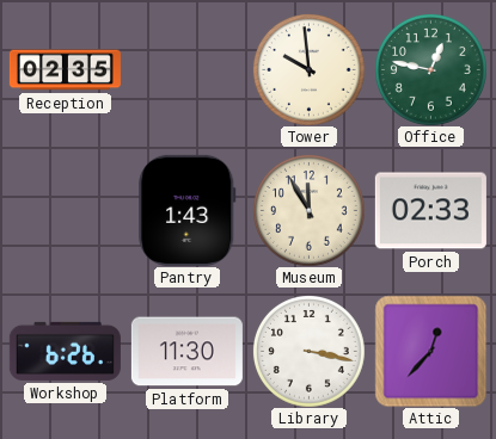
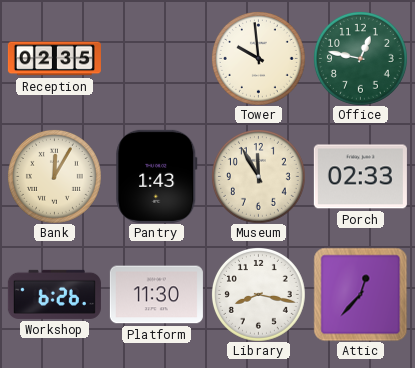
Bank: none -> 12:05 (54, 176)
Library: 3:17 -> 8:17 (258, 294)
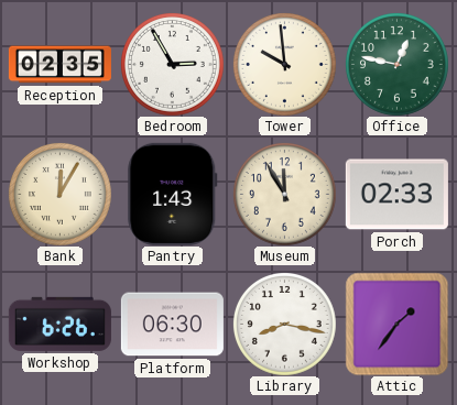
Bedroom: none -> 2:55 (172, 64)
Platform: 11:30 -> 06:30 (172, 325)
Attic: 12:37 -> 1:36 (396, 324)
